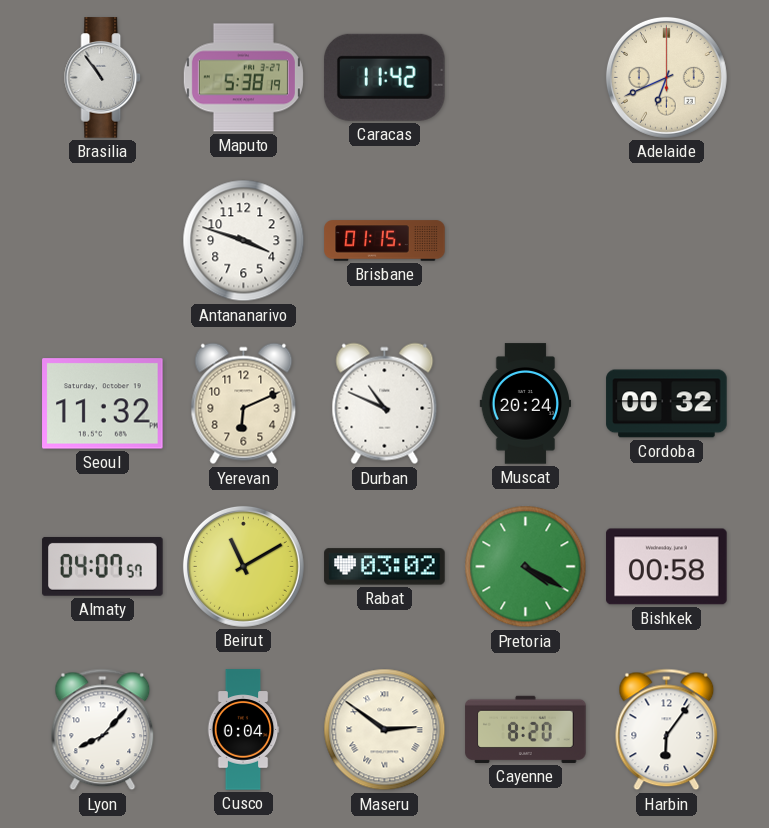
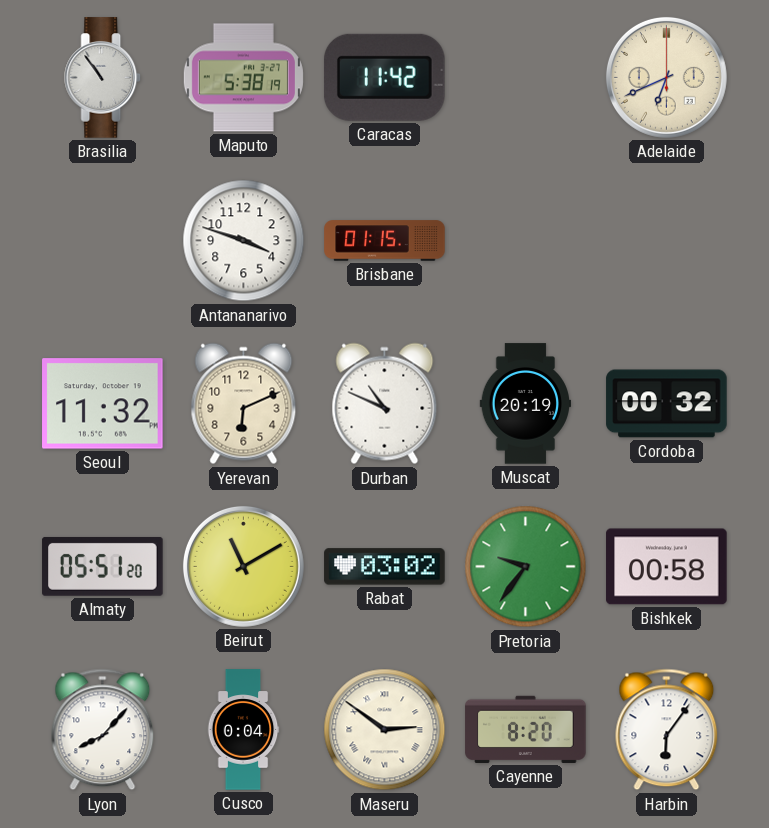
Muscat: 20:24 -> 20:19 (525, 404)
Almaty: 04:07 -> 05:51 (103, 566)
Pretoria: 4:20 -> 9:36 (526, 567)
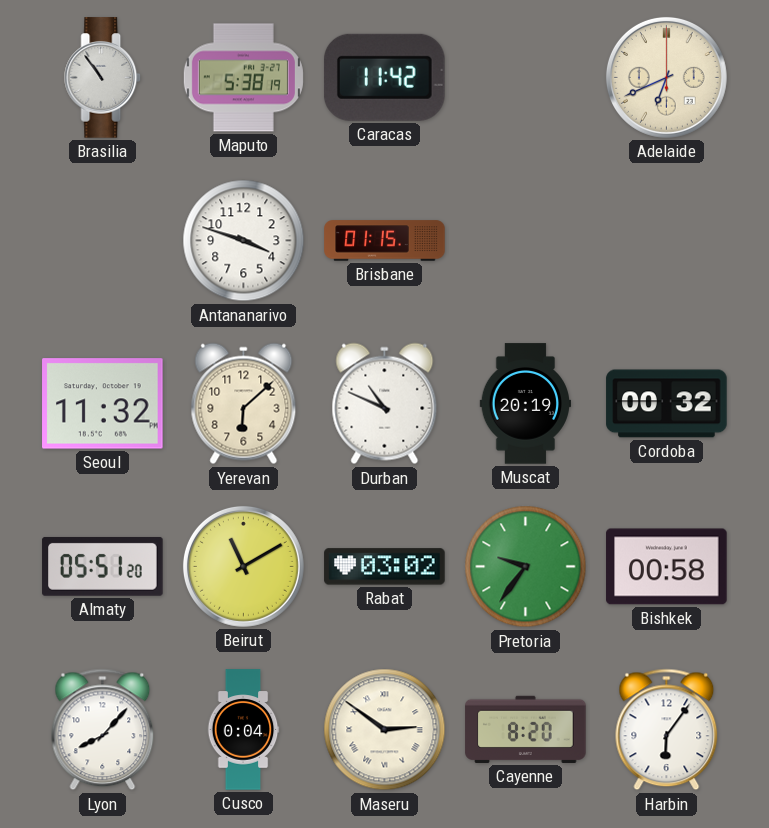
Yerevan: 6:11 -> 6:08 (244, 404)
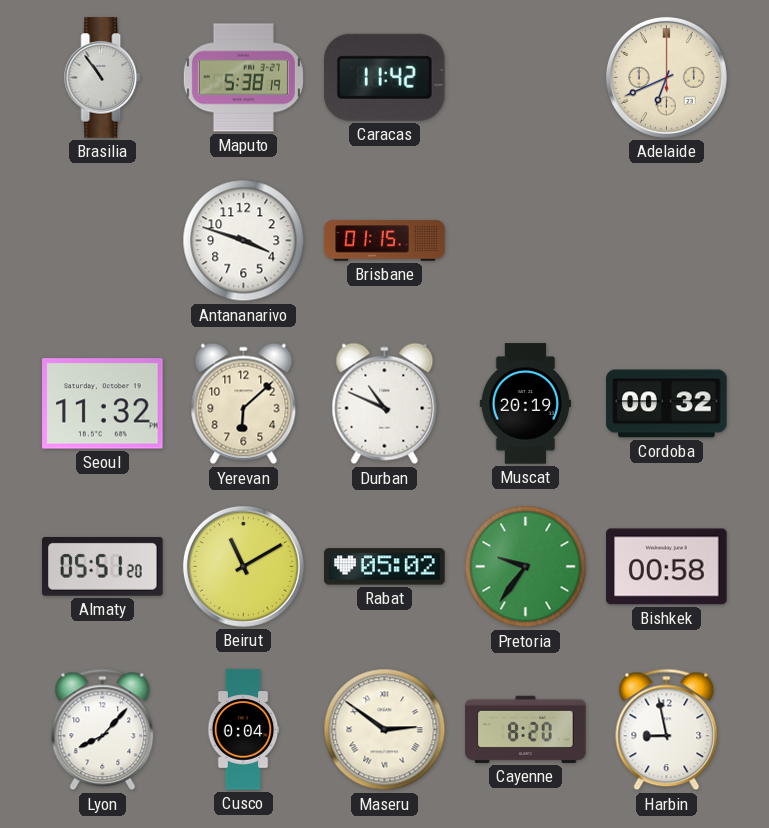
Rabat: 03:02 -> 05:02 (385, 567)
Harbin: 6:06 -> 8:58 (667, 730)
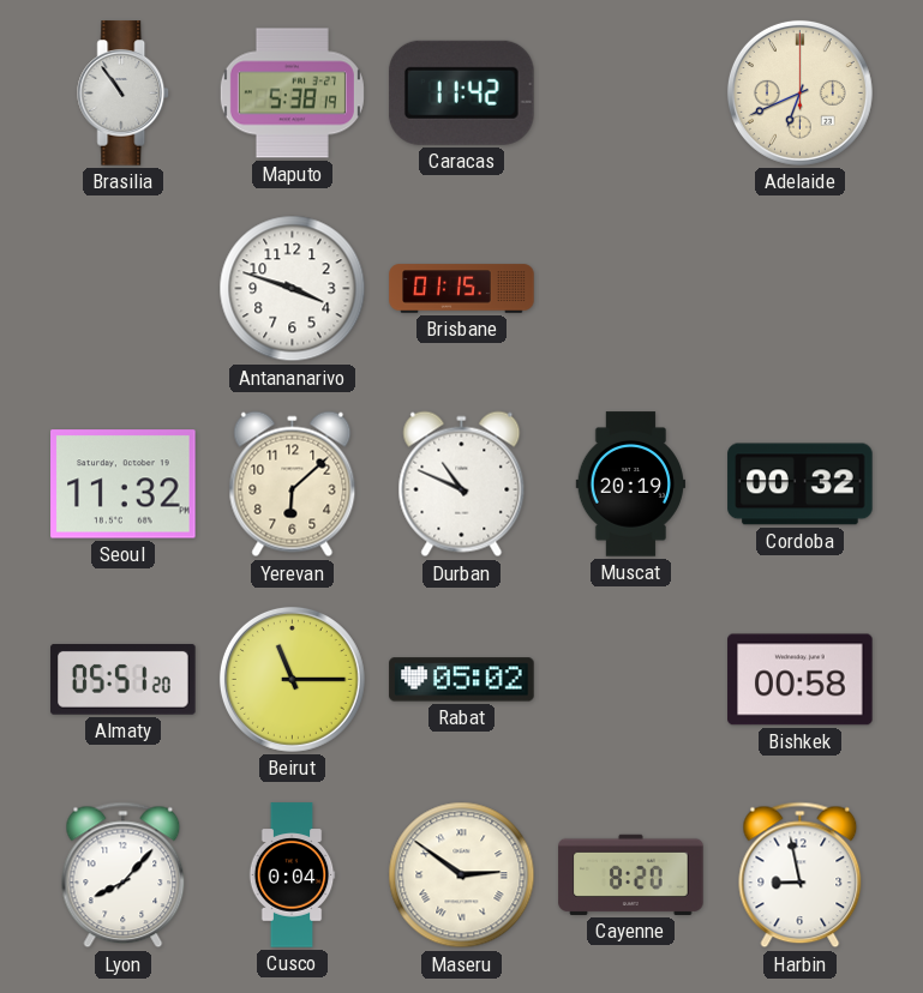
Beirut: 11:10 -> 11:15 (292, 679)
Pretoria: 9:36 -> none (526, 567)
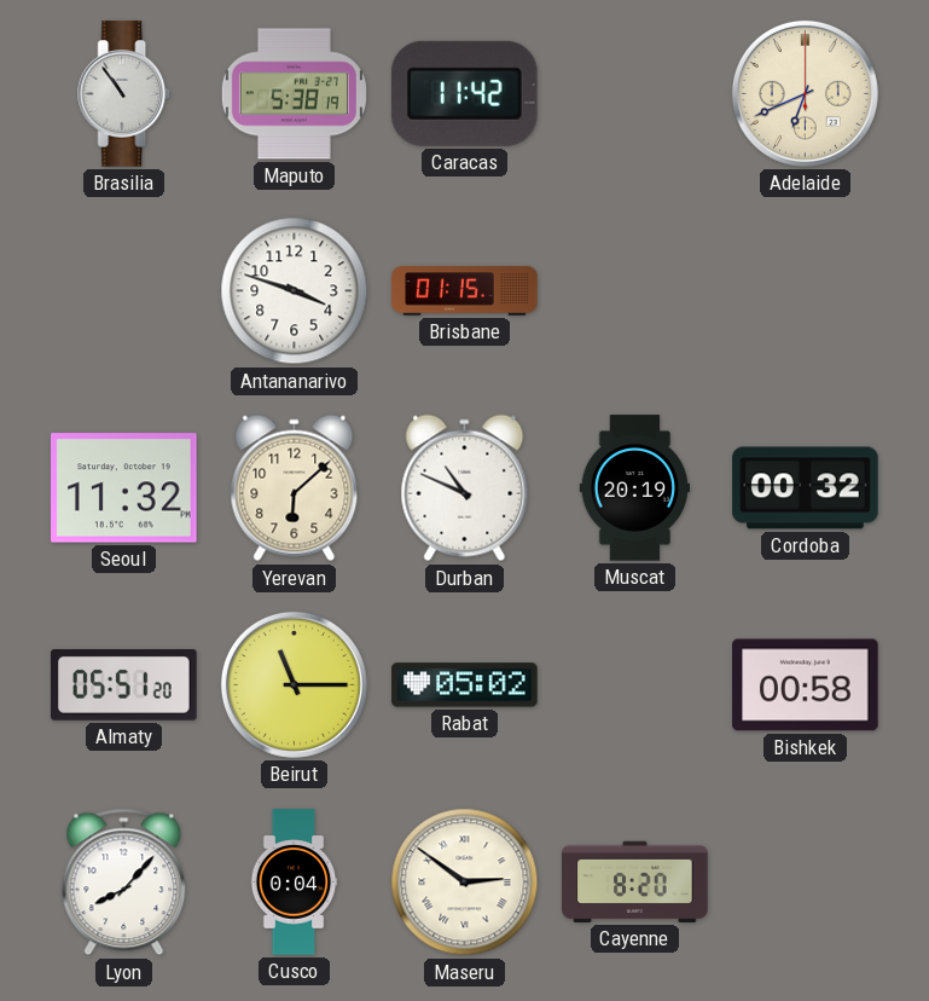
Harbin: 8:58 -> none (801, 875)
